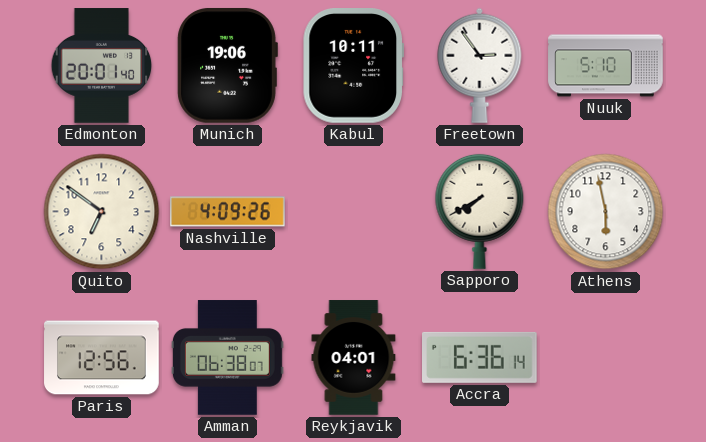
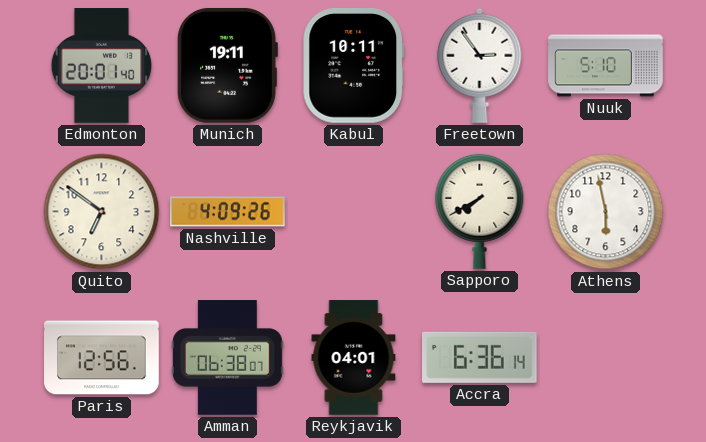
Munich: 19:06 -> 19:11 (227, 65)
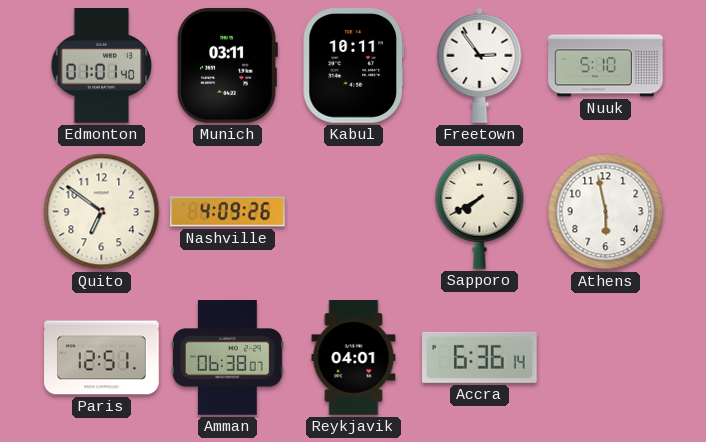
Edmonton: 20:01 -> 01:01 (102, 66)
Munich: 19:11 -> 03:11 (227, 65)
Paris: 12:56 -> 12:51 (102, 358)
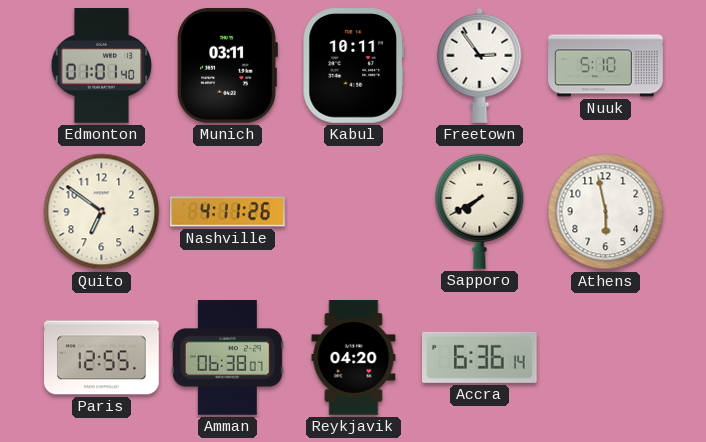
Nashville: 4:09 -> 4:11 (228, 212)
Paris: 12:51 -> 12:55 (102, 358)
Reykjavik: 04:01 -> 04:20 (354, 358)
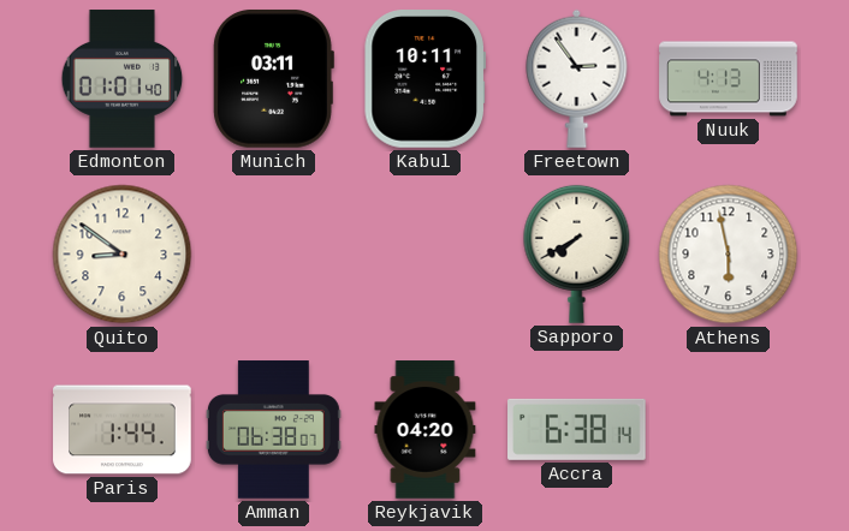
Nuuk: 5:10 -> 4:13 (729, 79)
Quito: 6:51 -> 8:51 (123, 255)
Nashville: 4:11 -> none (228, 212)
Paris: 12:55 -> 1:44 (123, 430)
Accra: 6:36 -> 6:38 (577, 429)
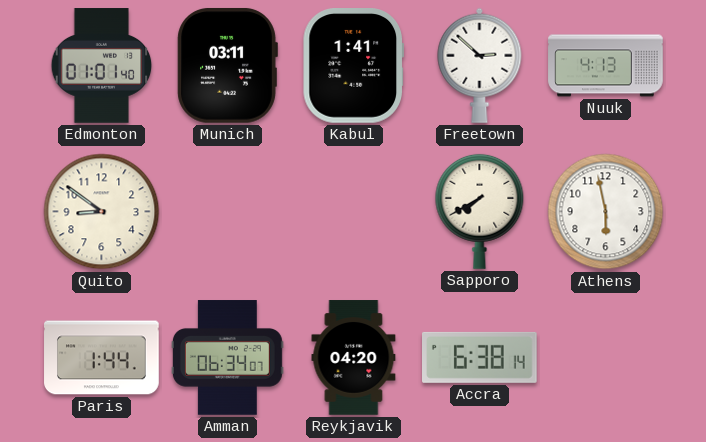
Kabul: 10:11 -> 1:41 (353, 66)
Freetown: 2:54 -> 2:52 (480, 65)
Amman: 06:38 -> 06:34 (227, 358)
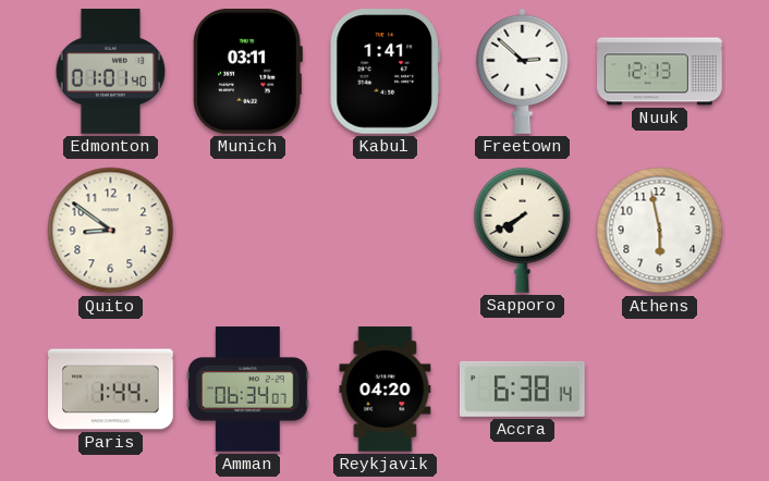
Nuuk: 4:13 -> 12:13 (660, 72)
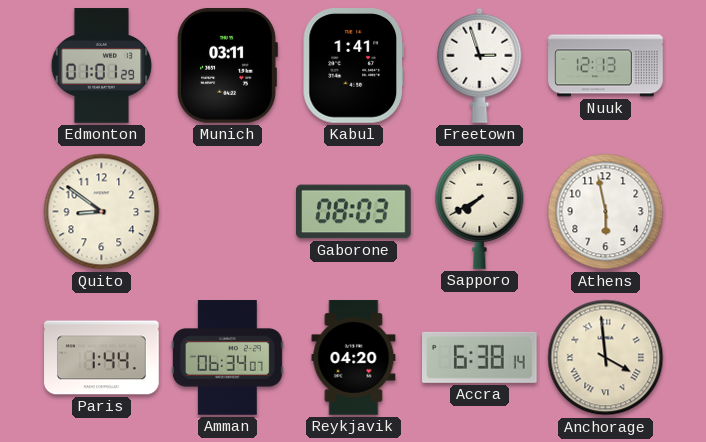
Edmonton: 01:01:40 -> 01:01:29 (102, 66)
Freetown: 2:52 -> 2:57 (480, 65)
Gaborone: none -> 08:03 (354, 212)
Anchorage: none -> 3:59 (606, 358)
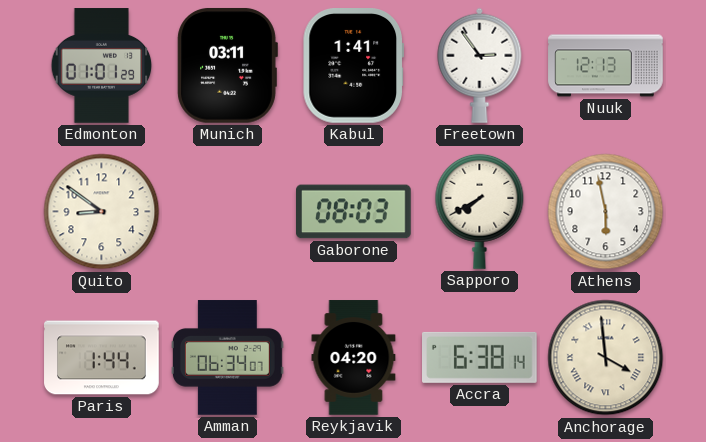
Freetown: 2:57 -> 2:54 (480, 65)
